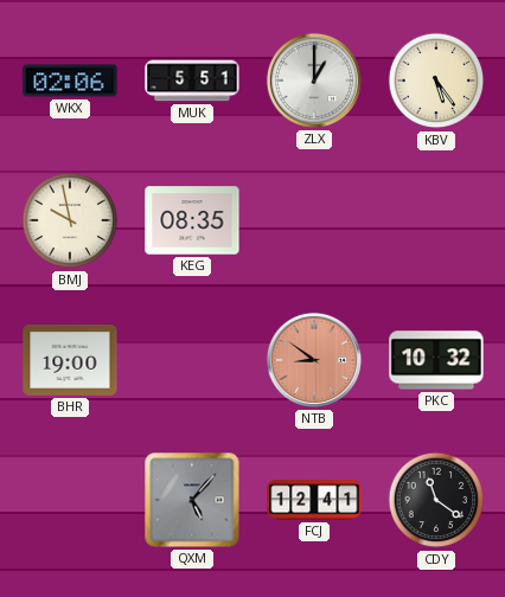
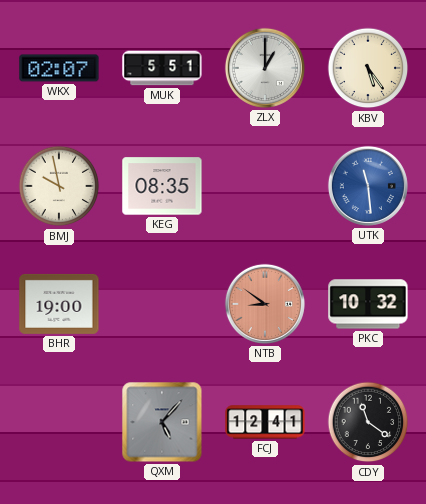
WKX: 02:06 -> 02:07 (59, 68)
UTK: none -> 11:29 (368, 186)
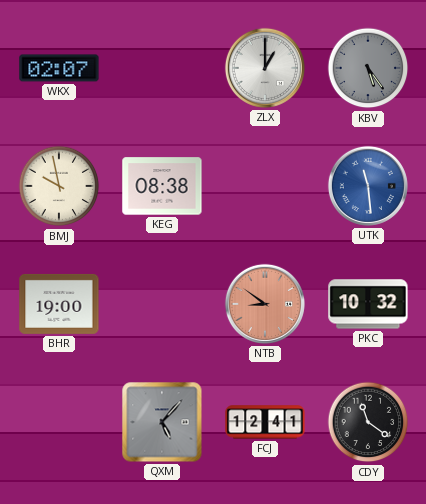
MUK: 5:51 -> none (162, 68)
KBV dial: cream -> grey (368, 68)
KEG: 08:35 -> 08:38 (162, 186)
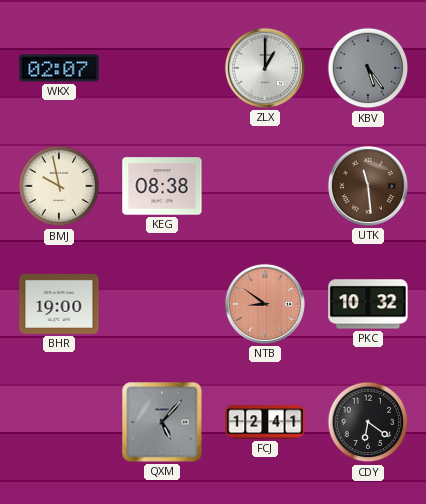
UTK dial: blue -> brown (368, 186)
CDY: 11:21 -> 6:21 (368, 422)
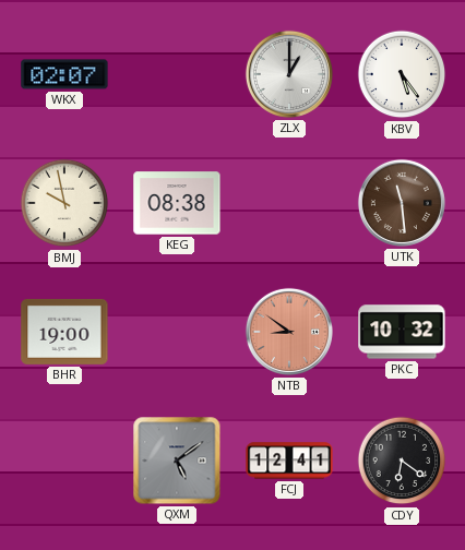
KBV dial: grey -> white (402, 74)
QXM: 5:07 -> 5:09 (177, 461)
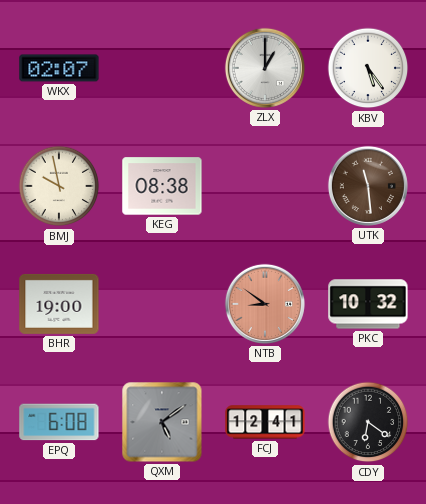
EPQ: none -> 6:08 (59, 422)
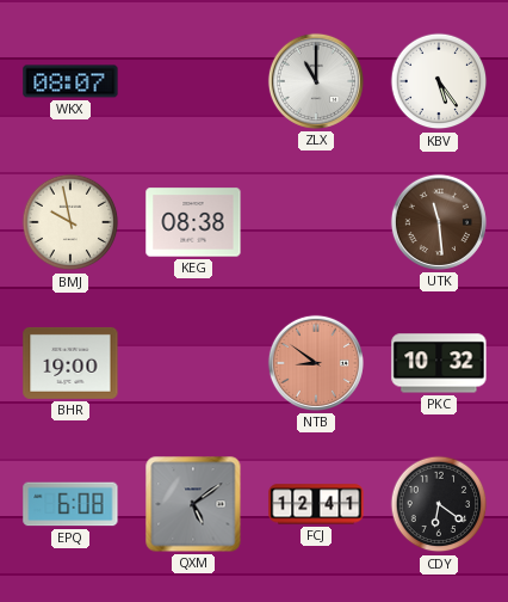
WKX: 02:07 -> 08:07 (70, 81)
ZLX: 1:00 -> 11:00 (316, 81)
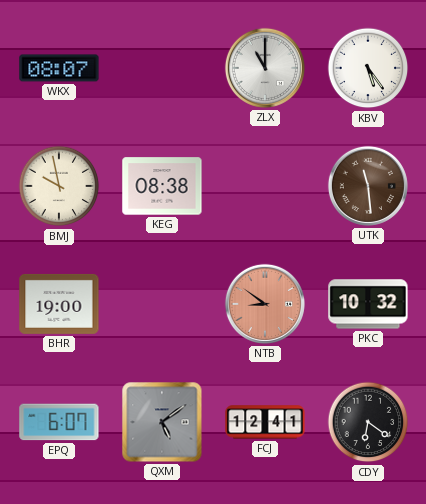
EPQ: 6:08 -> 6:07 (59, 422)
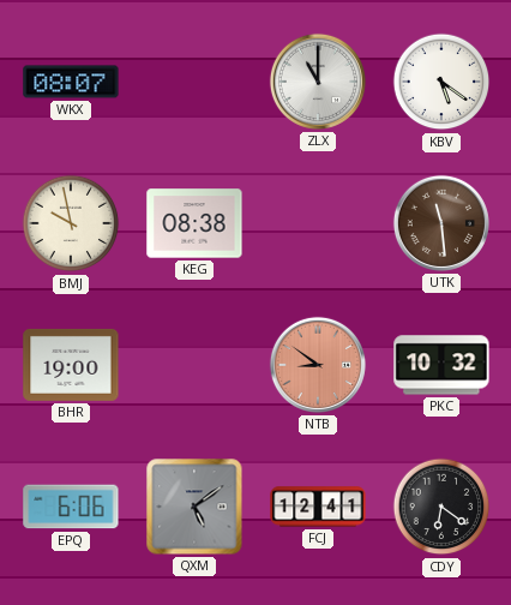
KBV: 5:24 -> 5:21 (441, 82)
EPQ: 6:07 -> 6:06 (71, 507)
